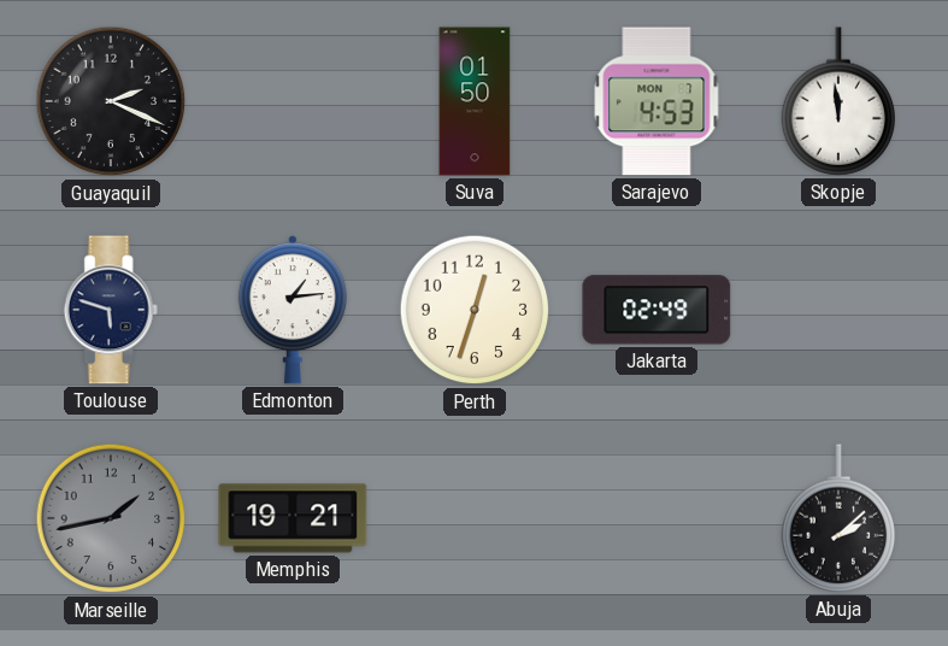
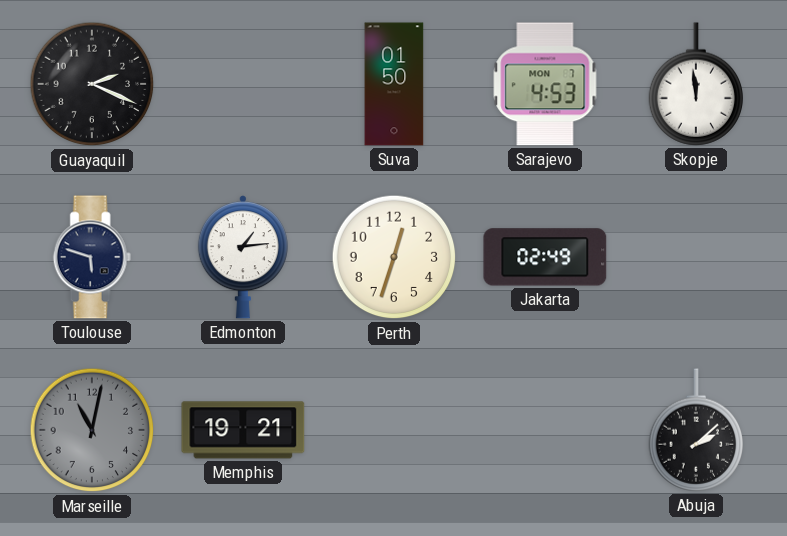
Marseille: 1:43 -> 11:02 (92, 430)
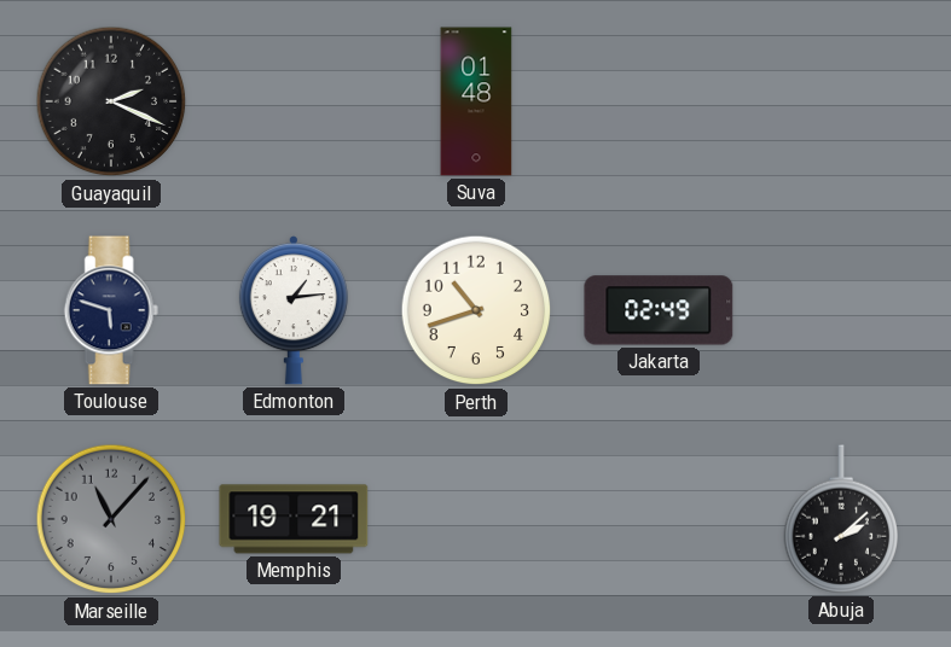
Suva: 01:50 -> 01:48 (476, 101)
Sarajevo: 4:53 -> none (545, 84)
Skopje: 11:59 -> none (695, 84)
Perth: 12:33 -> 10:42 (476, 310)
Marseille: 11:02 -> 11:07 (111, 519)
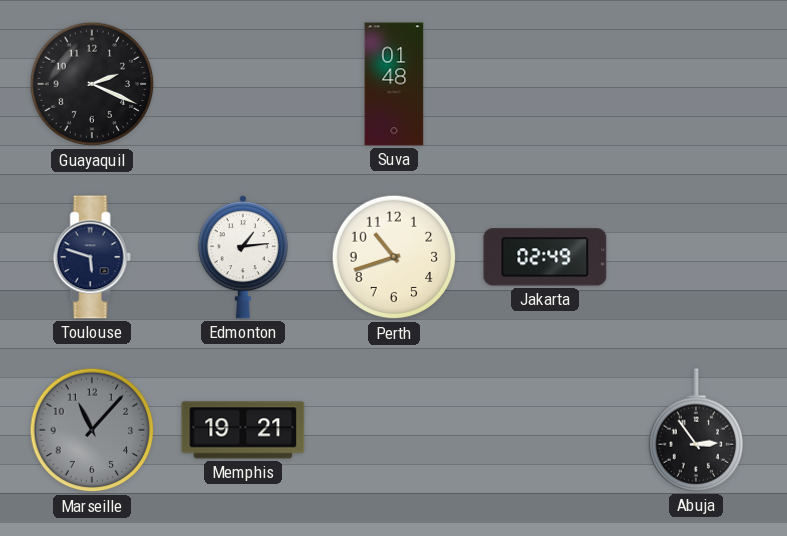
Abuja: 2:08 -> 2:54 (695, 430)
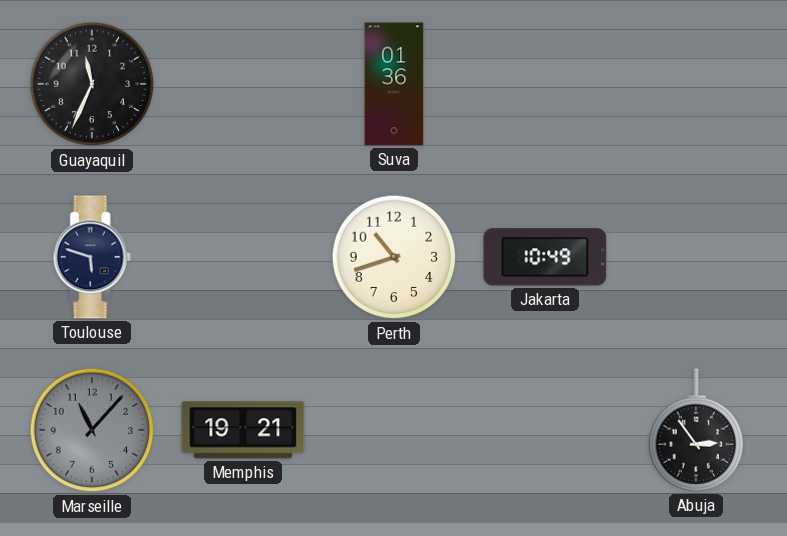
Guayaquil: 2:19 -> 11:34 (92, 84)
Suva: 01:48 -> 01:36 (394, 84)
Edmonton: 1:14 -> none (243, 257)
Jakarta: 02:49 -> 10:49 (545, 257)
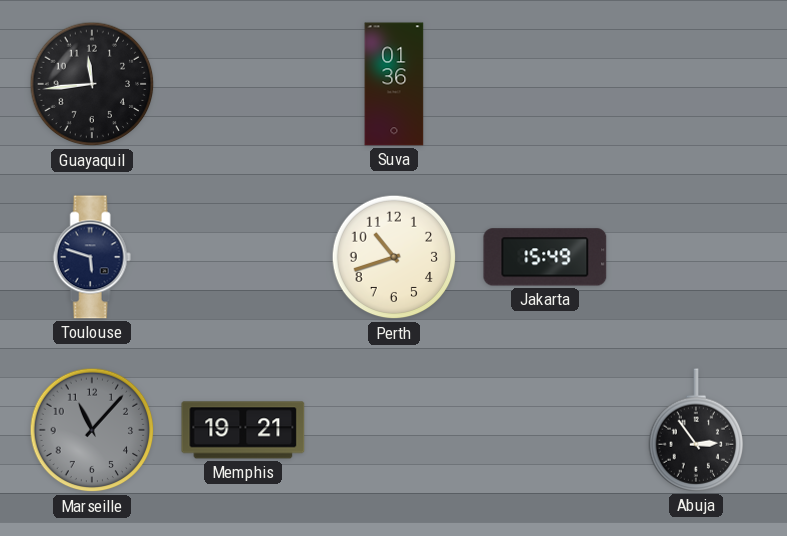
Guayaquil: 11:34 -> 11:44 (92, 84)
Jakarta: 10:49 -> 15:49 (545, 257)
